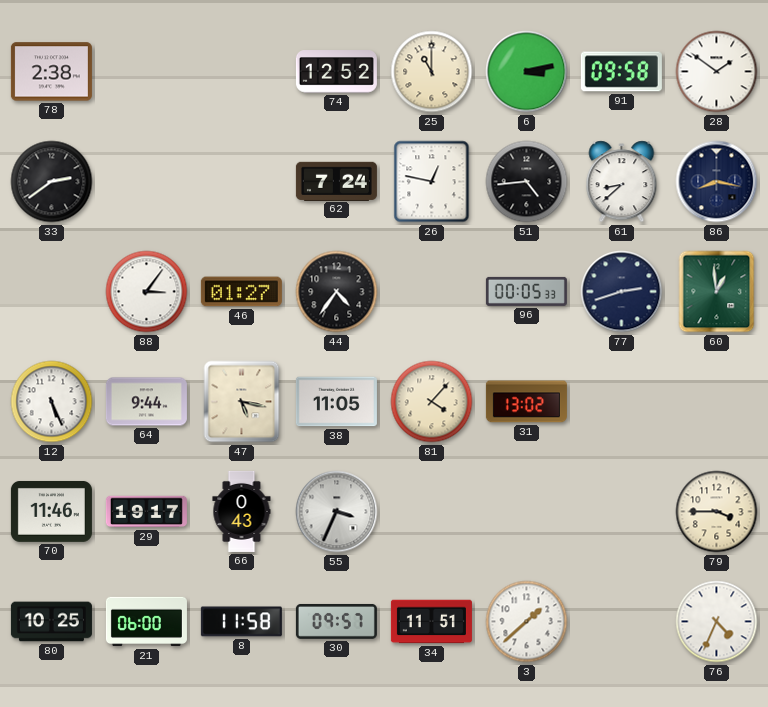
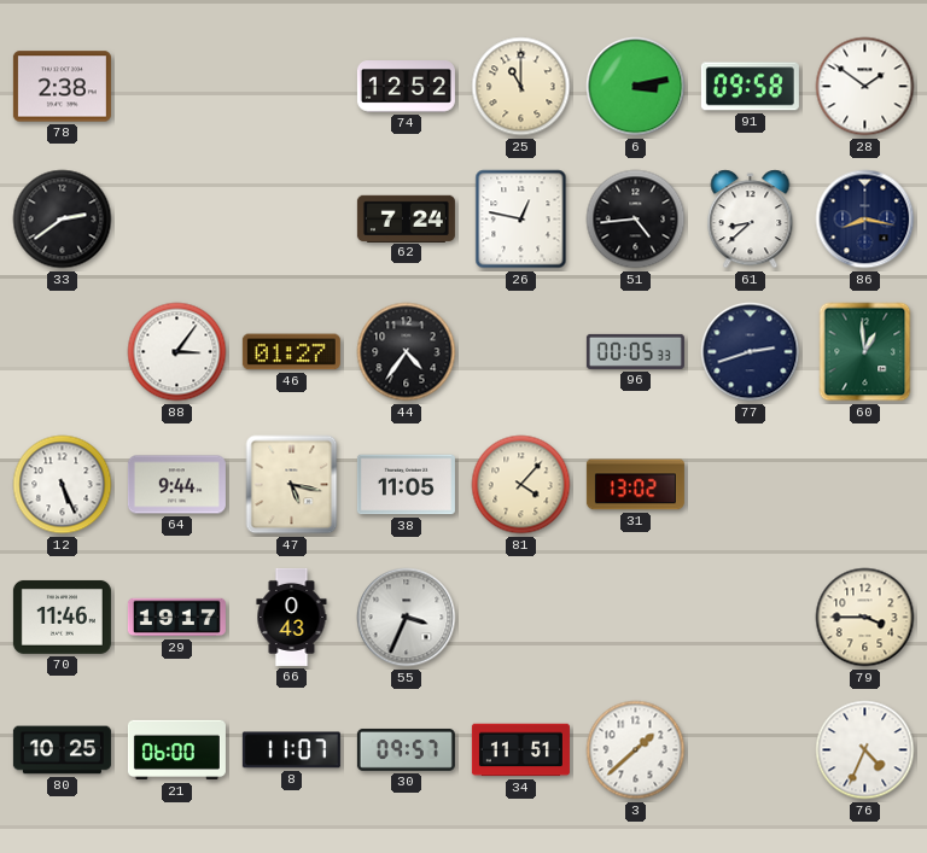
8: 11:58 -> 11:07 (291, 750)
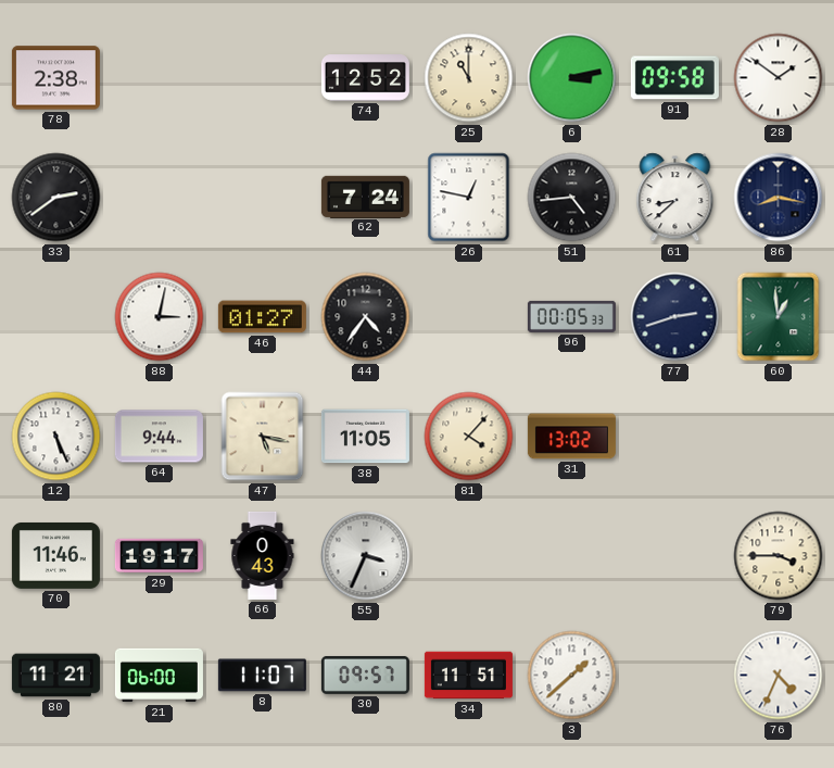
88: 3:06 -> 3:02 (160, 317)
80: 10:25 -> 11:21 (55, 676)
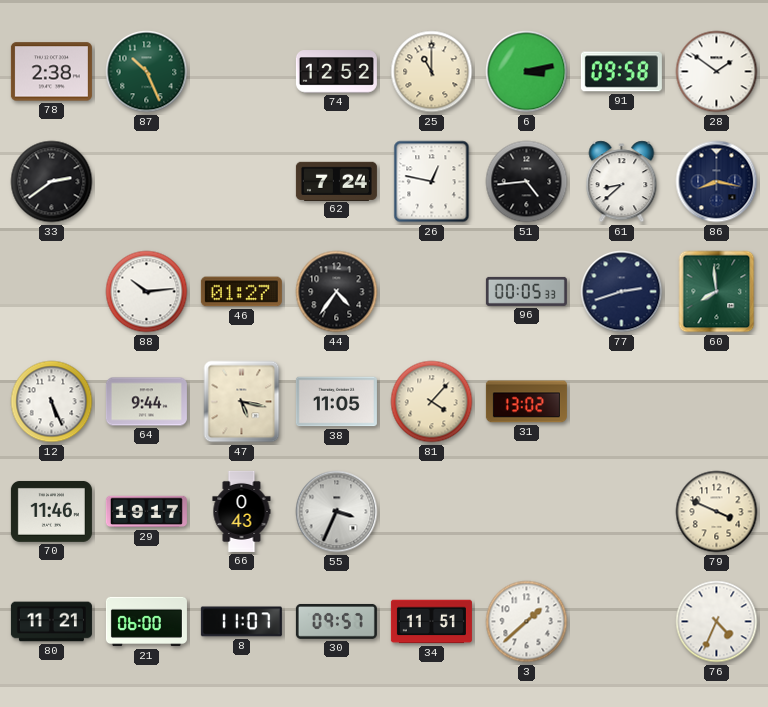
87: none -> 10:26 (147, 72)
88: 3:02 -> 10:14 (147, 292)
60: 12:59 -> 7:59 (717, 292)
79: 3:45 -> 3:49 (717, 512)
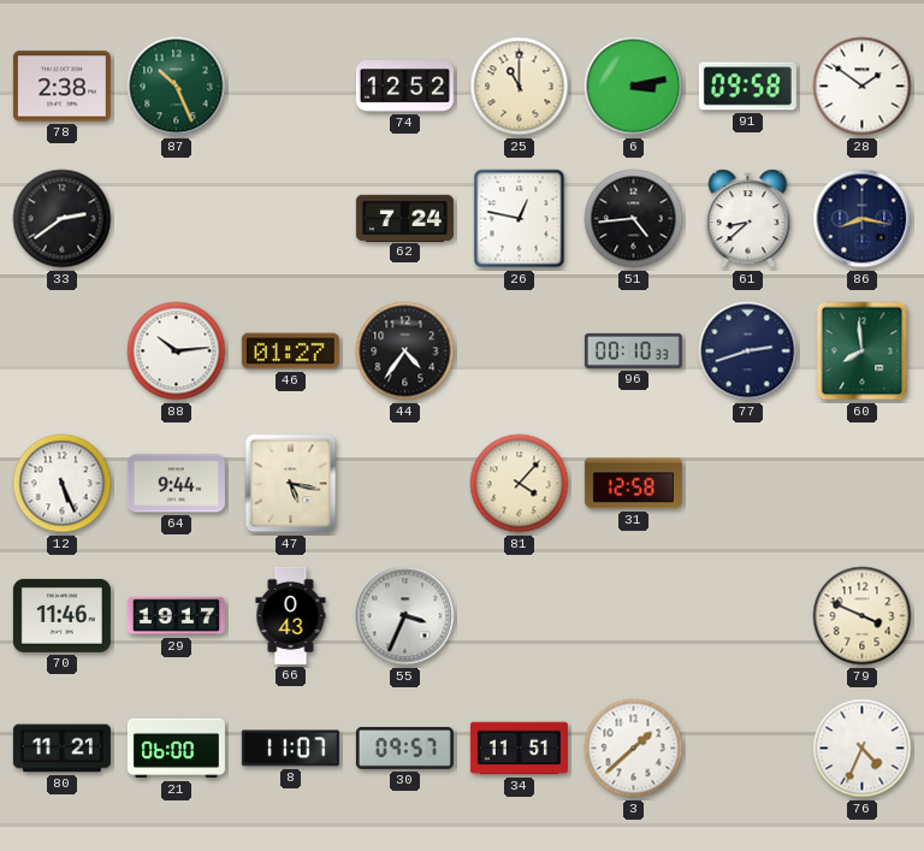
96: 00:05 -> 00:10 (633, 350)
38: 11:05 -> none (336, 402)
31: 13:02 -> 12:58 (633, 484)
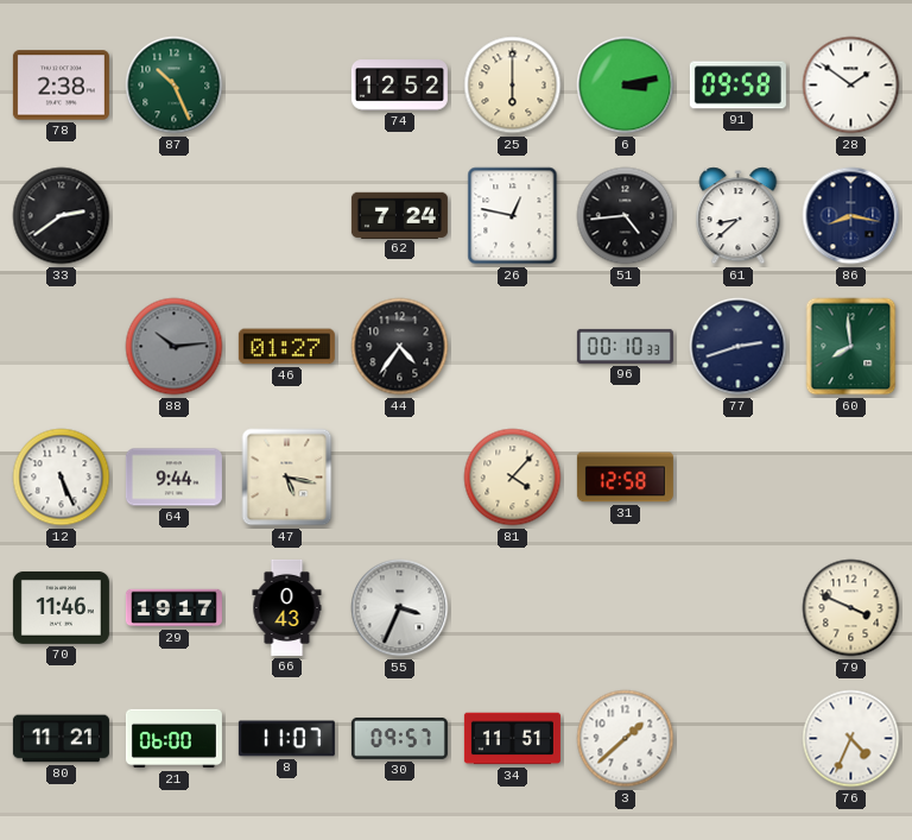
25: 11:00 -> 6:00 (513, 86)
88 dial: white -> grey (175, 347)
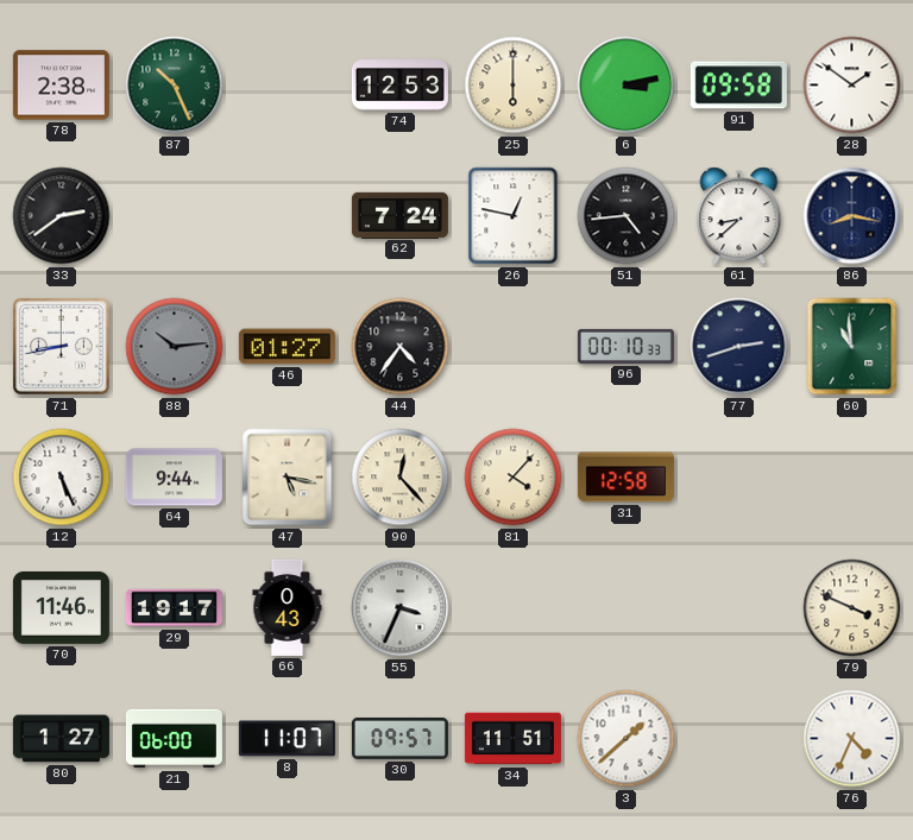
74: 12:52 -> 12:53 (399, 86)
71: none -> 8:43 (61, 346)
60: 7:59 -> 10:59 (852, 347)
90: none -> 12:23 (401, 478)
80: 11:21 -> 1:27 (61, 739)
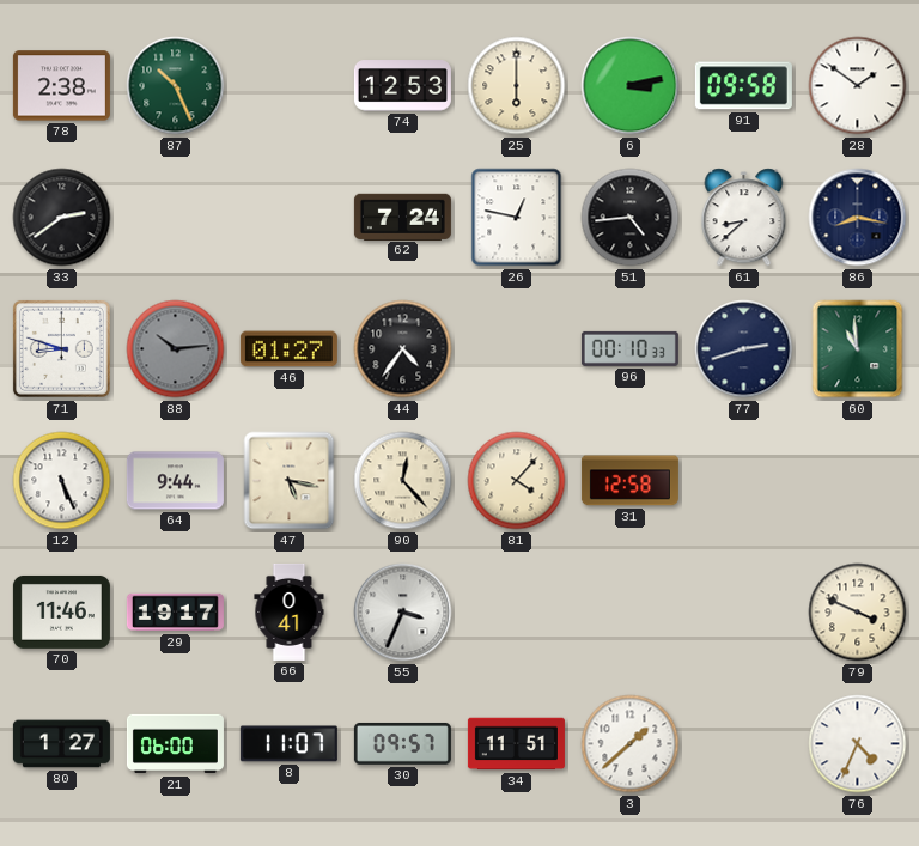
71: 8:43 -> 8:48 (61, 348)
66: 0:43 -> 0:41 (290, 611)
